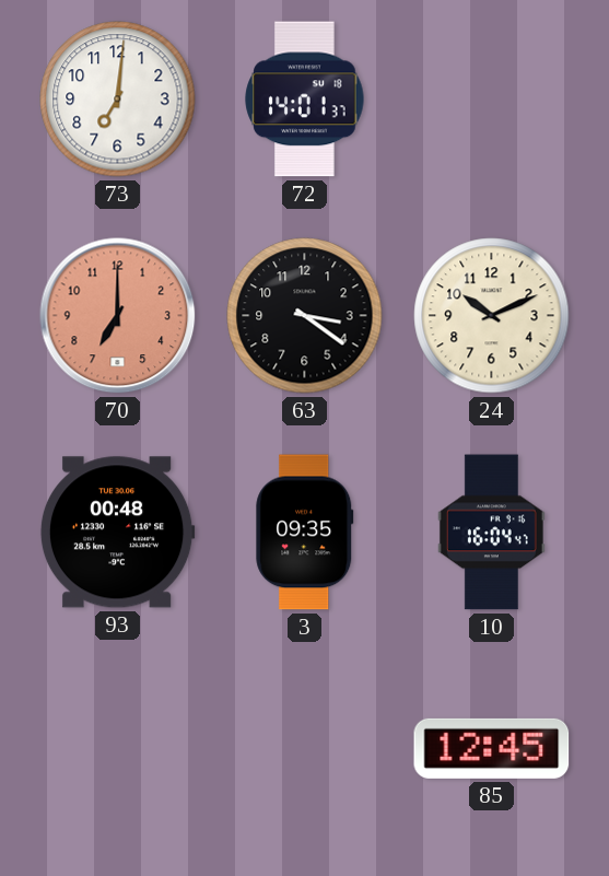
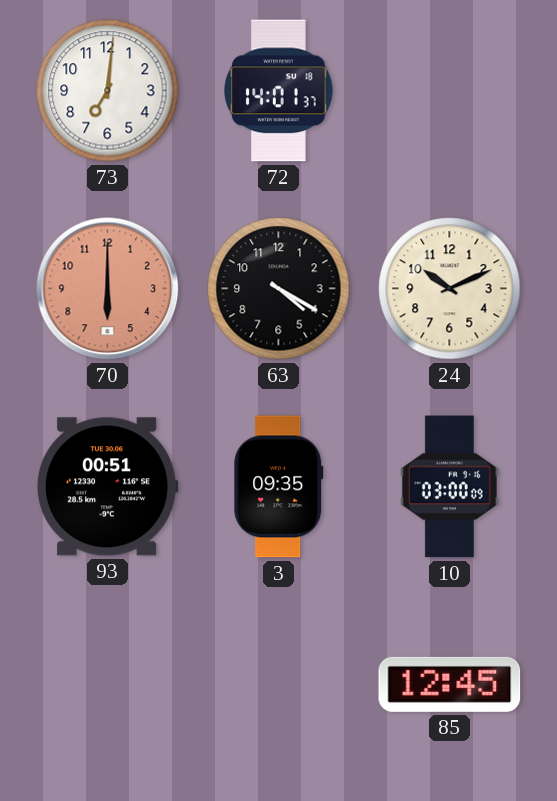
70: 7:00 -> 6:00 (108, 289)
63: 3:21 -> 4:20 (279, 289)
93: 00:48 -> 00:51 (107, 487)
10: 16:04 -> 03:00 (449, 487)
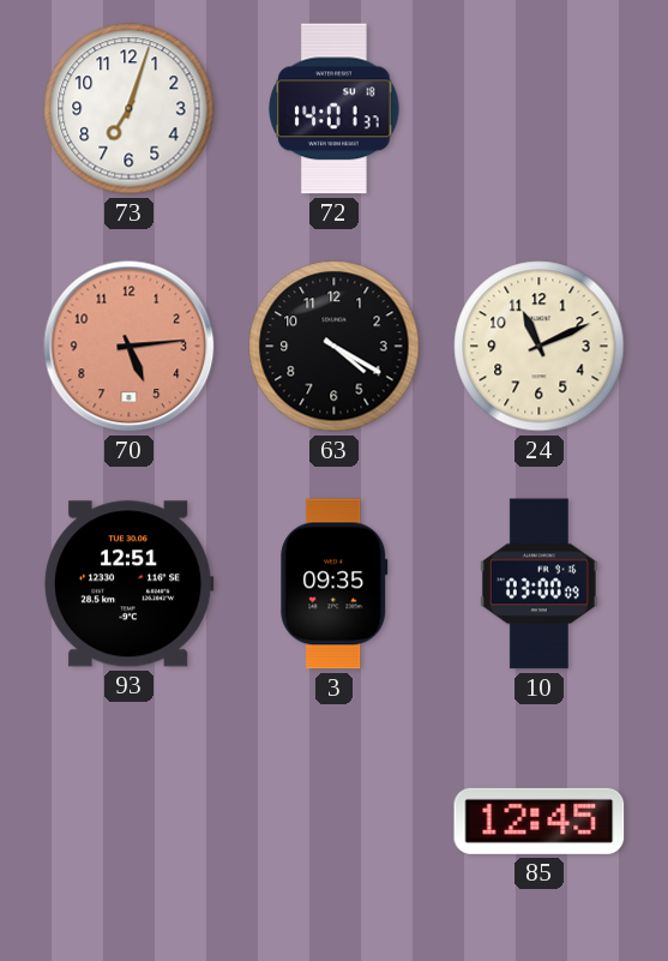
73: 7:01 -> 7:03 (130, 109)
70: 6:00 -> 5:14 (130, 347)
24: 10:11 -> 11:11 (540, 347)
93: 00:51 -> 12:51 (128, 584)
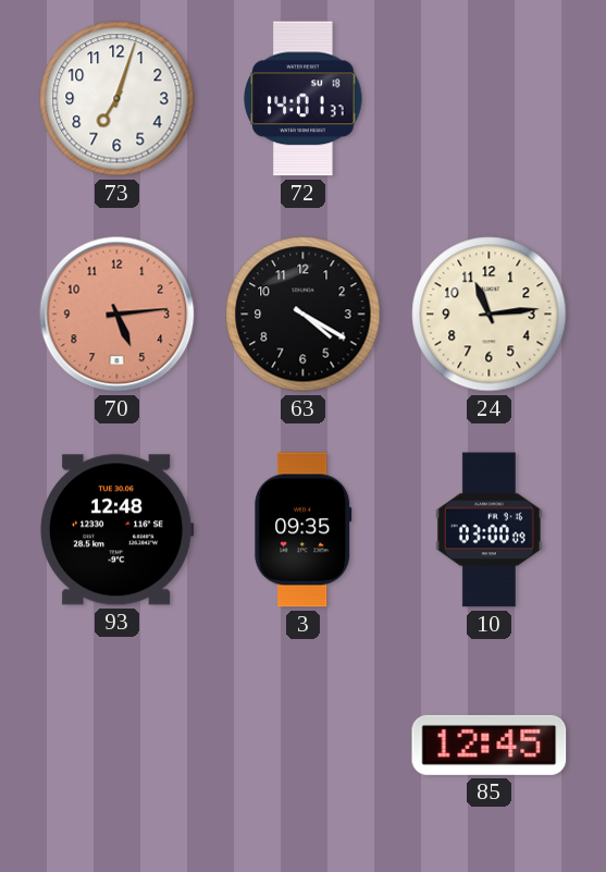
24: 11:11 -> 11:14 (490, 315)
93: 12:51 -> 12:48 (116, 530)
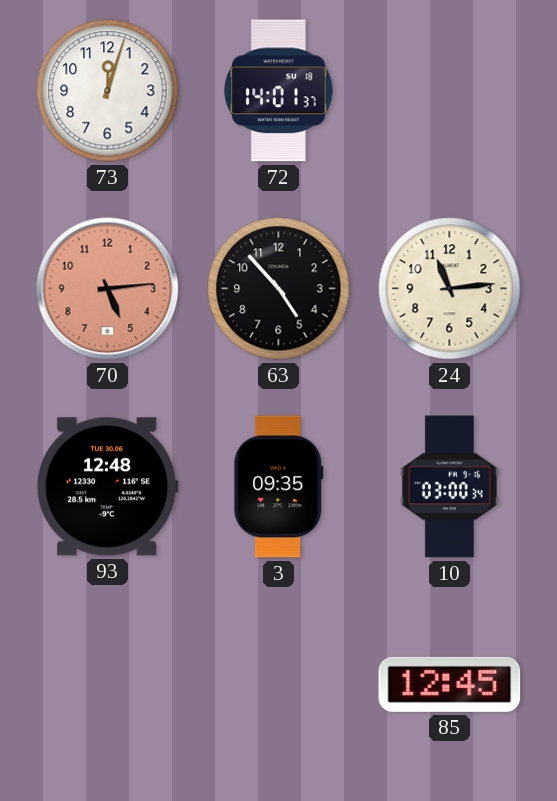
73: 7:03 -> 12:03 (108, 91)
63: 4:20 -> 4:53 (279, 289)
10: 03:00:09 -> 03:00:34 (449, 487)
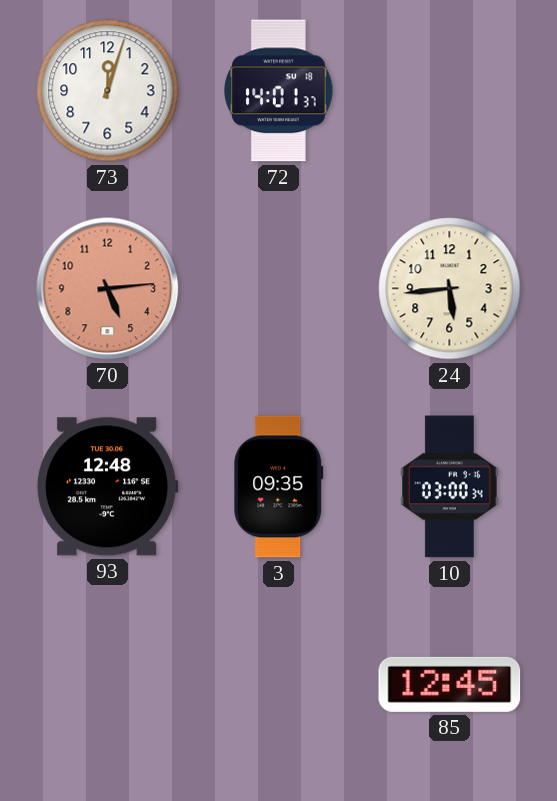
63: 4:53 -> none (279, 289)
24: 11:14 -> 5:44 (450, 289)
